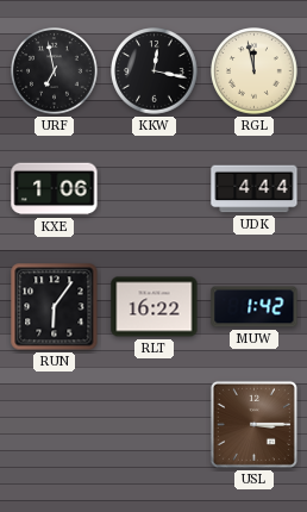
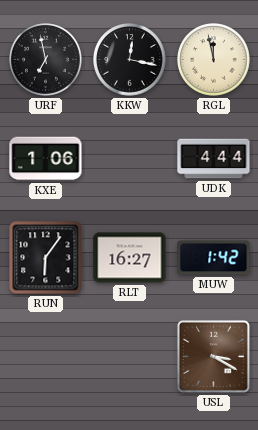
RLT: 16:22 -> 16:27 (130, 258)
USL: 3:15 -> 3:20 (213, 356)
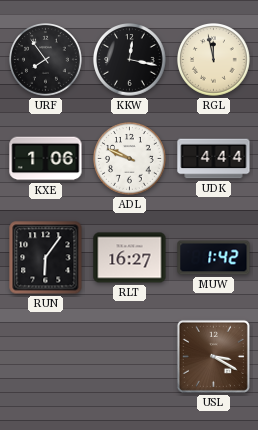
URF: 6:58 -> 7:54 (46, 60)
ADL: none -> 9:49 (130, 159)
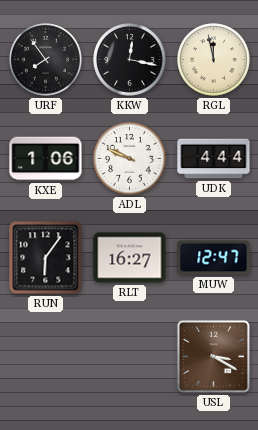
MUW: 1:42 -> 12:47 (214, 258)
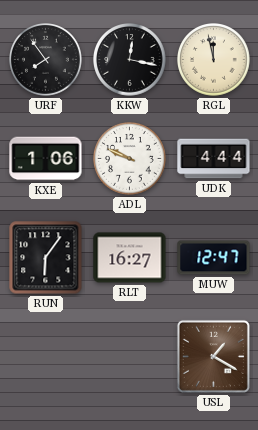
USL: 3:20 -> 1:20 (213, 356)
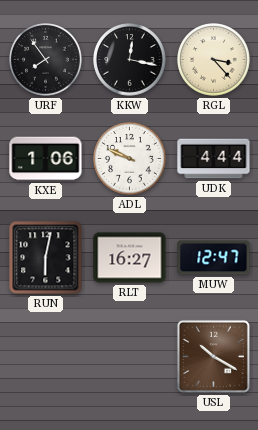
RGL: 11:58 -> 3:23 (214, 60)
RUN: 6:06 -> 6:02 (46, 258)
USL: 1:20 -> 10:20 (213, 356)
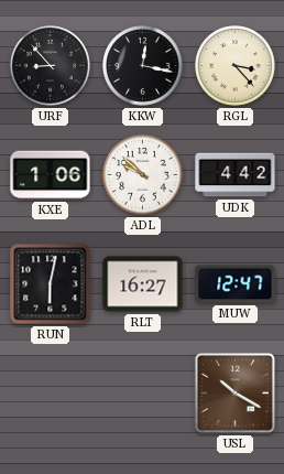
URF: 7:54 -> 8:53 (51, 66)
ADL: 9:49 -> 9:52 (143, 175)
UDK: 4:44 -> 4:42 (236, 175)
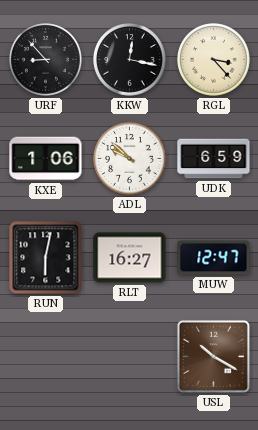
UDK: 4:42 -> 6:59 (214, 159)
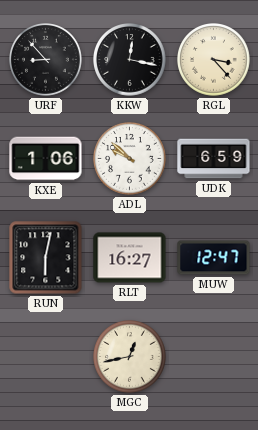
MGC: none -> 12:43 (130, 357)
USL: 10:20 -> none (213, 356)
